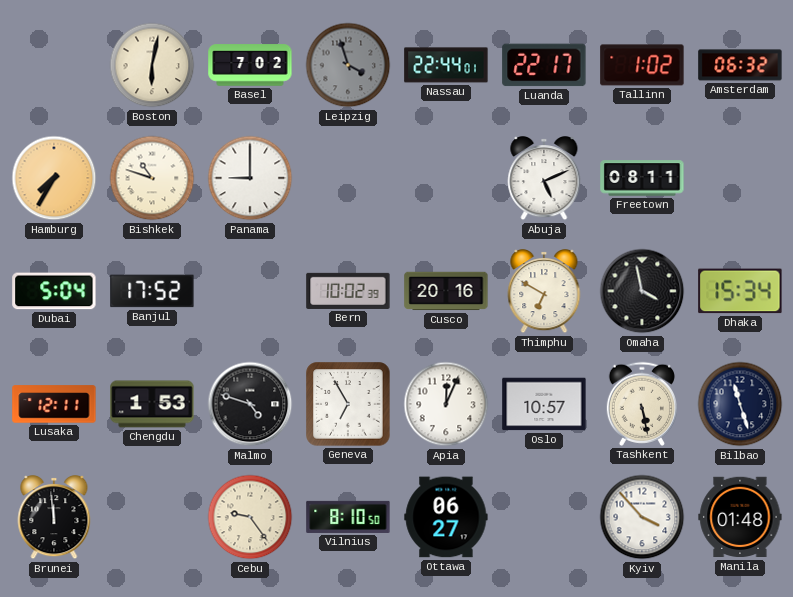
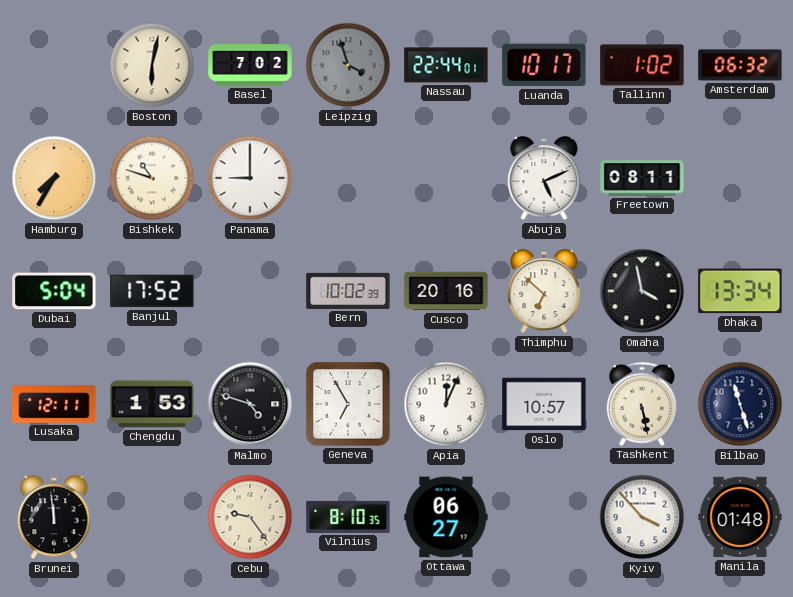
Luanda: 22:17 -> 10:17 (544, 65)
Thimphu: 6:50 -> 6:52 (544, 292)
Dhaka: 15:34 -> 13:34 (740, 291)
Vilnius: 8:10:50 -> 8:10:35 (348, 517)
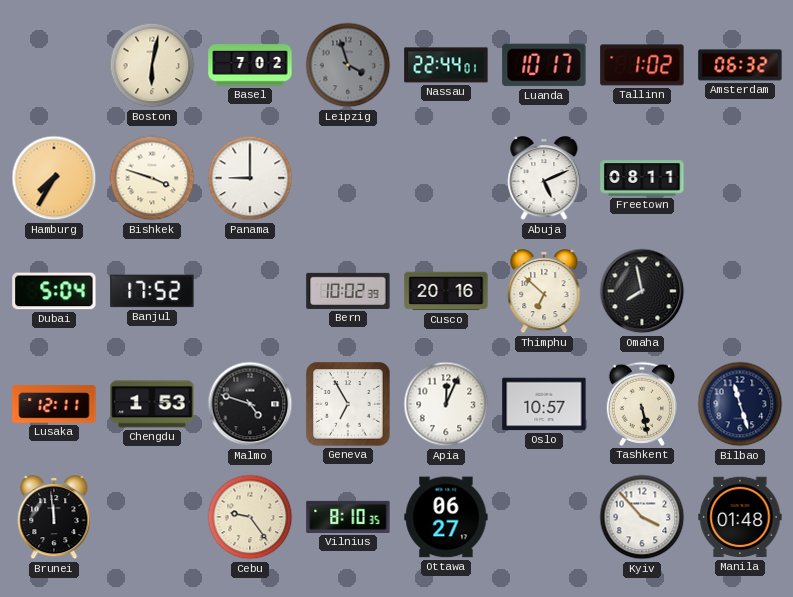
Bishkek: 10:48 -> 3:48 (152, 178)
Omaha: 3:58 -> 7:58 (642, 291)
Dhaka: 13:34 -> none (740, 291)
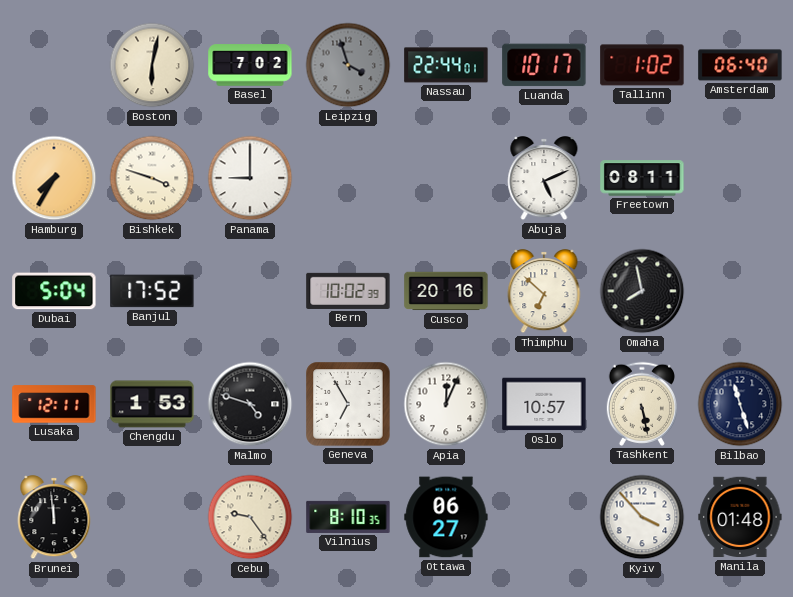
Amsterdam: 06:32 -> 06:40 (740, 65)
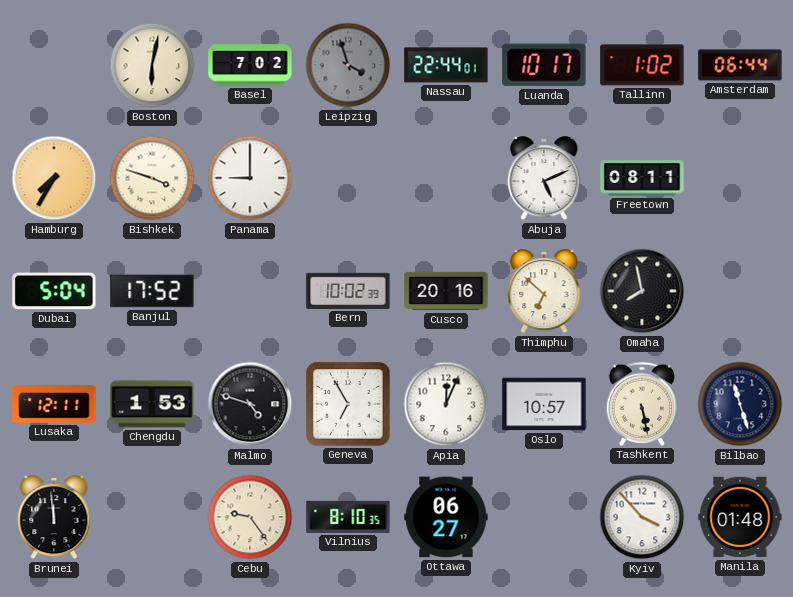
Amsterdam: 06:40 -> 06:44 (740, 65)
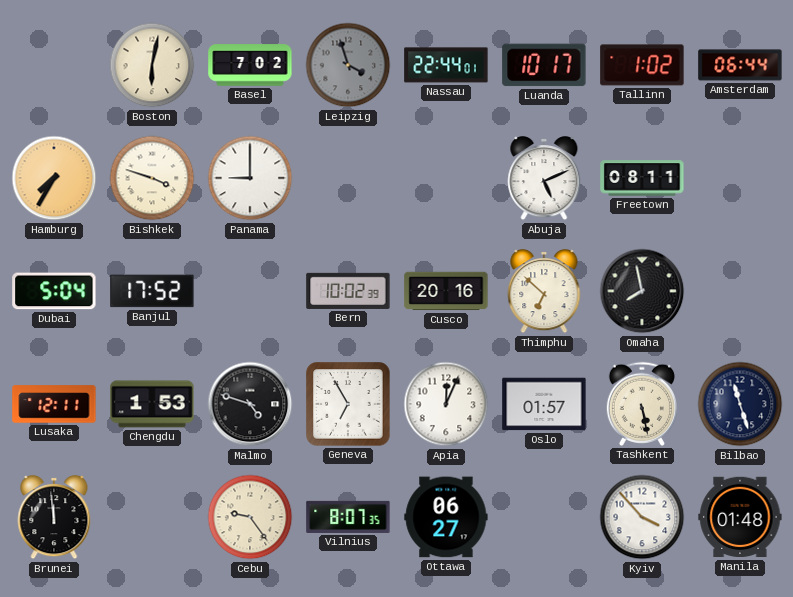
Oslo: 10:57 -> 01:57 (544, 404)
Vilnius: 8:10 -> 8:07 (348, 517)
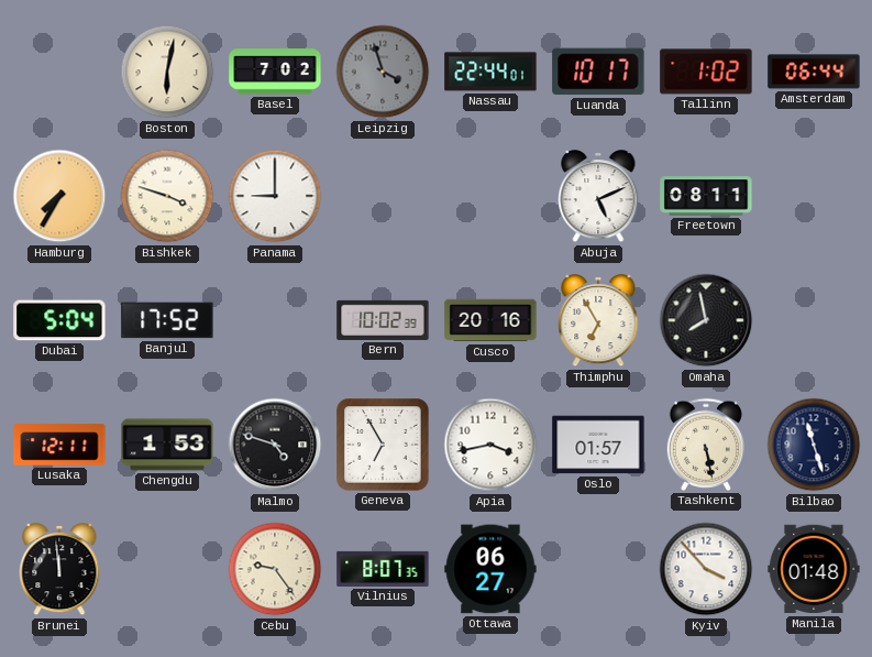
Thimphu: 6:52 -> 6:55 (598, 321)
Apia: 12:04 -> 3:43 (490, 445)
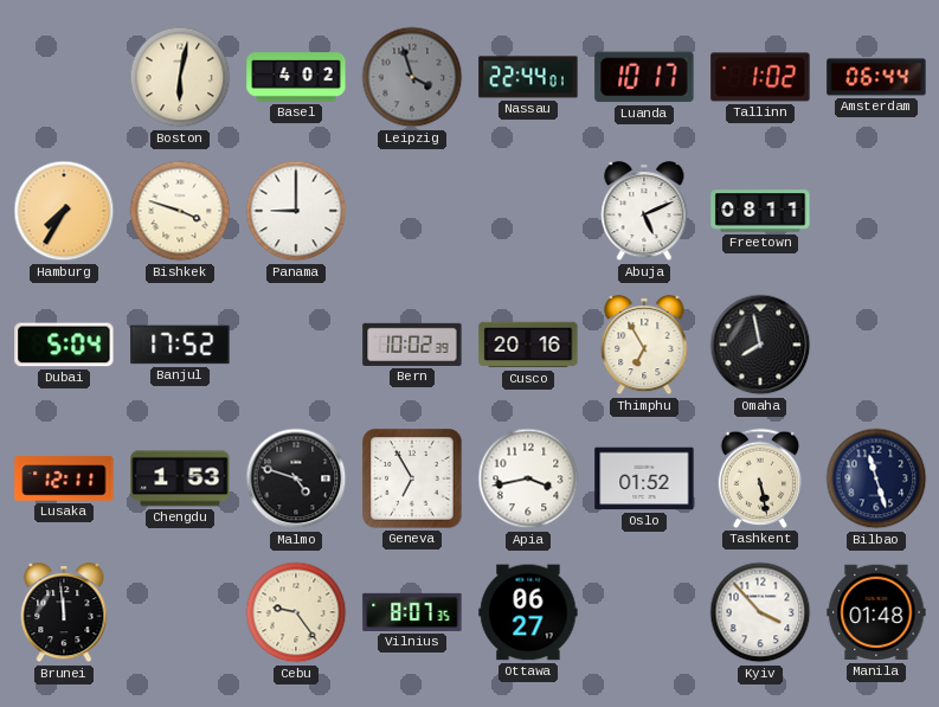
Basel: 7:02 -> 4:02 (296, 77)
Oslo: 01:57 -> 01:52 (644, 478)
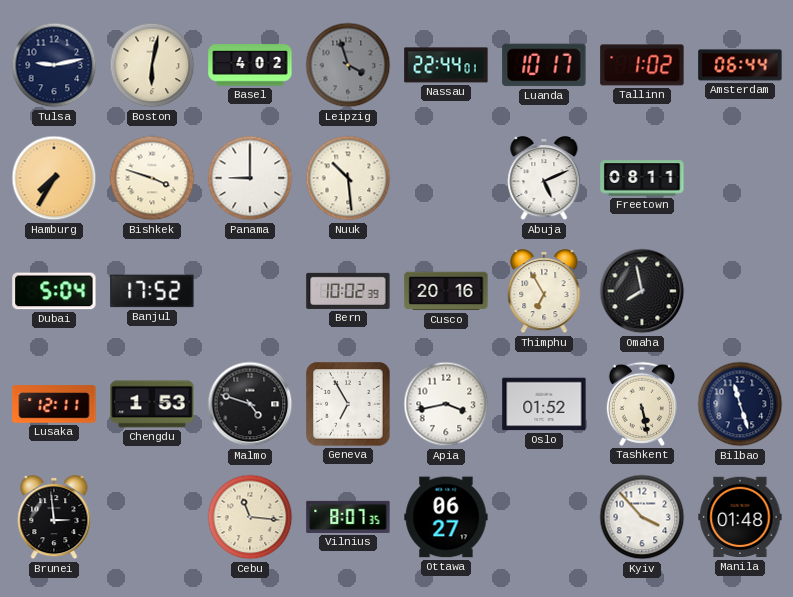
Tulsa: none -> 9:13 (54, 65)
Nuuk: none -> 10:29 (348, 178)
Brunei: 11:59 -> 2:59 (54, 518)
Cebu: 9:24 -> 11:16 (250, 517)
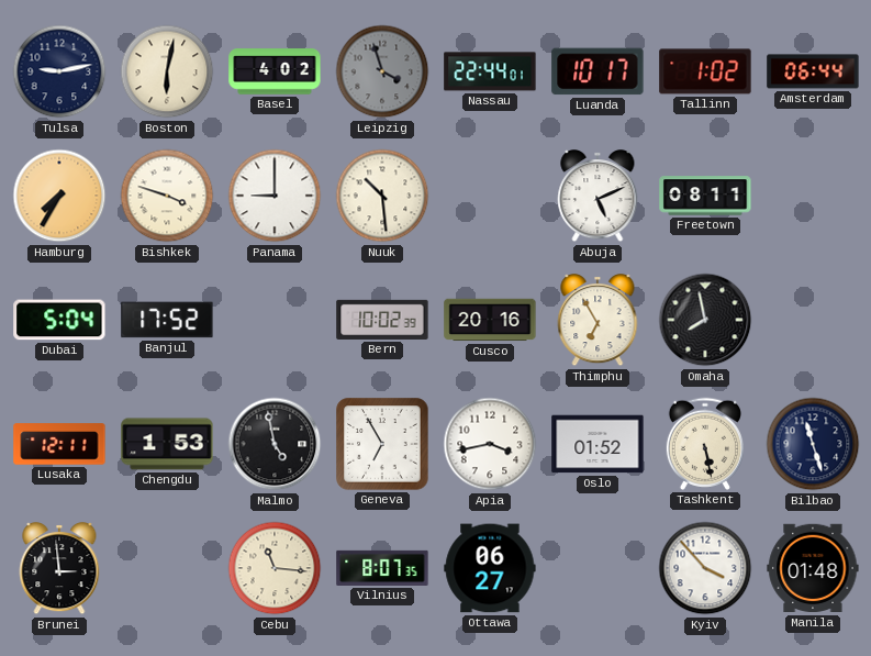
Malmo: 4:48 -> 4:58 (275, 444)
